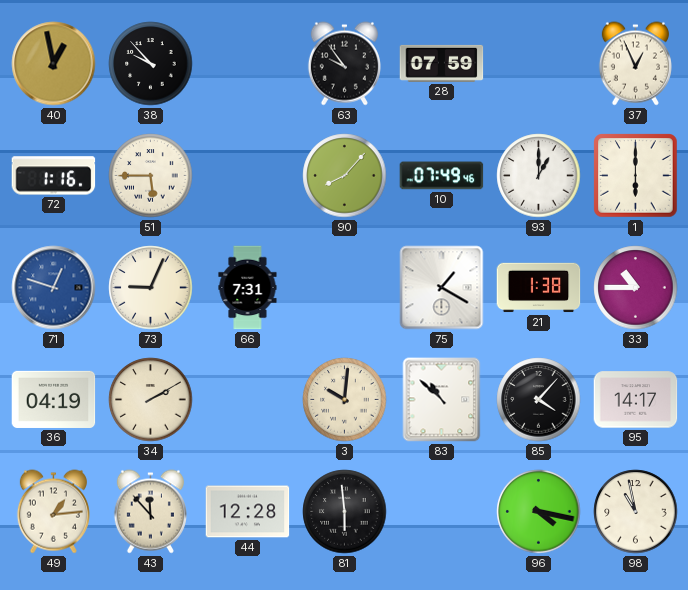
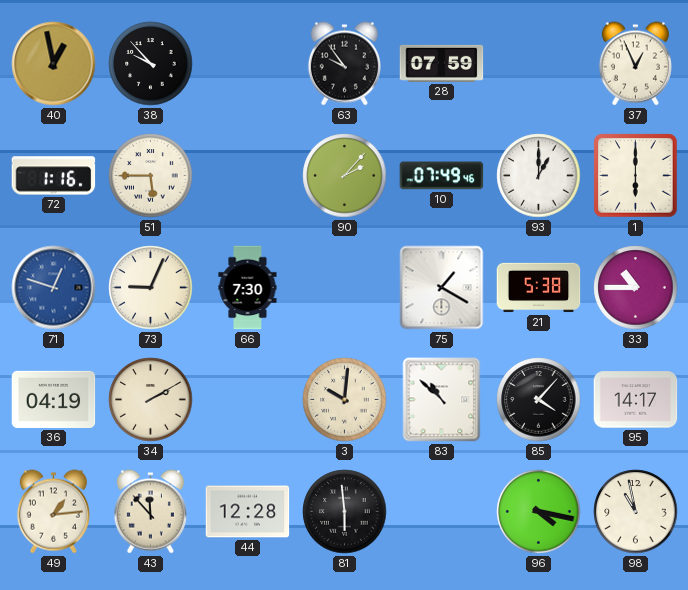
90: 8:07 -> 2:07 (345, 176)
66: 7:31 -> 7:30 (248, 288)
21: 1:38 -> 5:38 (539, 288)
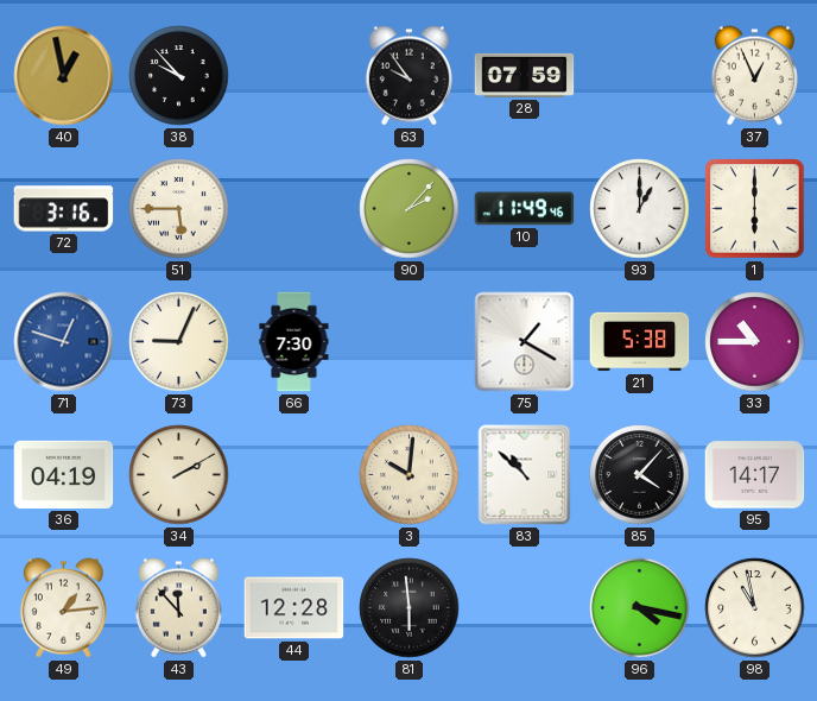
72: 1:16 -> 3:16 (64, 209)
10: 07:49 -> 11:49 (525, 209)
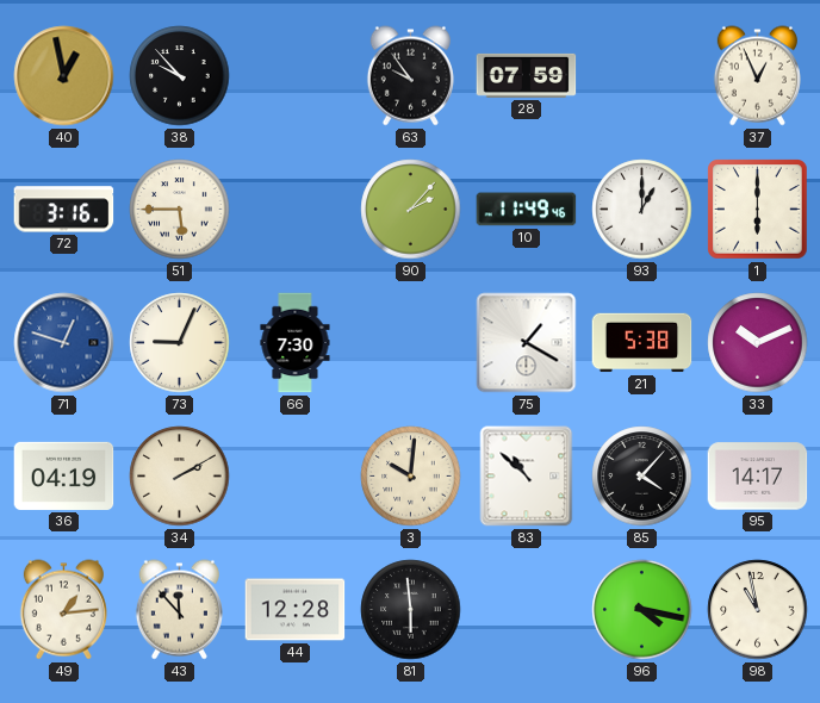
33: 10:45 -> 10:11 (758, 343)
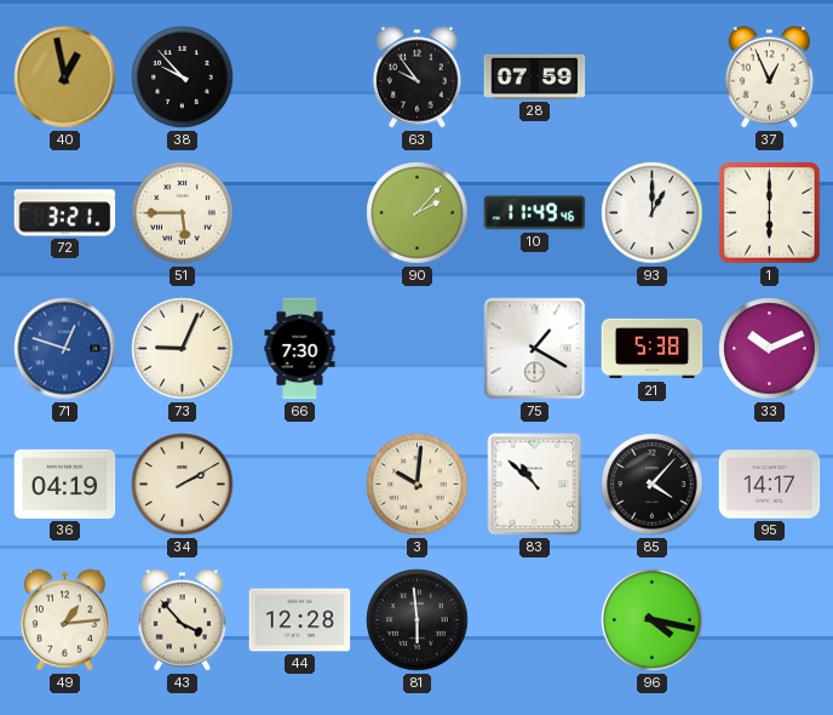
72: 3:16 -> 3:21 (65, 213)
43: 11:53 -> 3:53 (182, 620)
98: 10:58 -> none (758, 610)
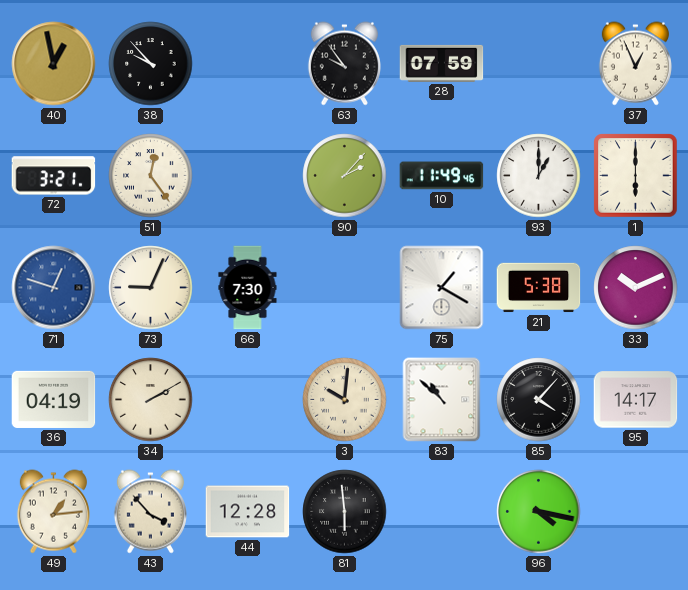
51: 5:45 -> 12:24 (151, 176)
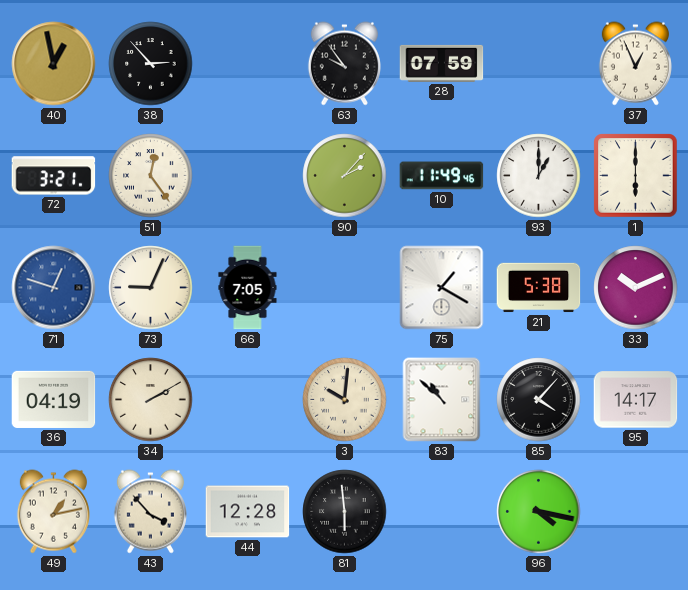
38: 9:53 -> 2:53 (151, 64)
66: 7:30 -> 7:05 (248, 288)
49: 1:14 -> 1:13 (53, 512)
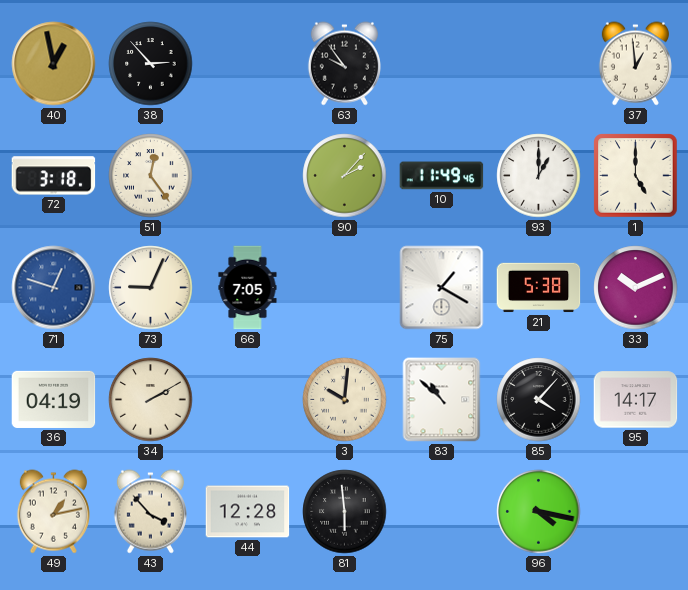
28: 07:59 -> none (442, 63)
37: 12:56 -> 12:59 (635, 64)
72: 3:21 -> 3:18 (54, 176)
1: 6:00 -> 5:00 (636, 176)
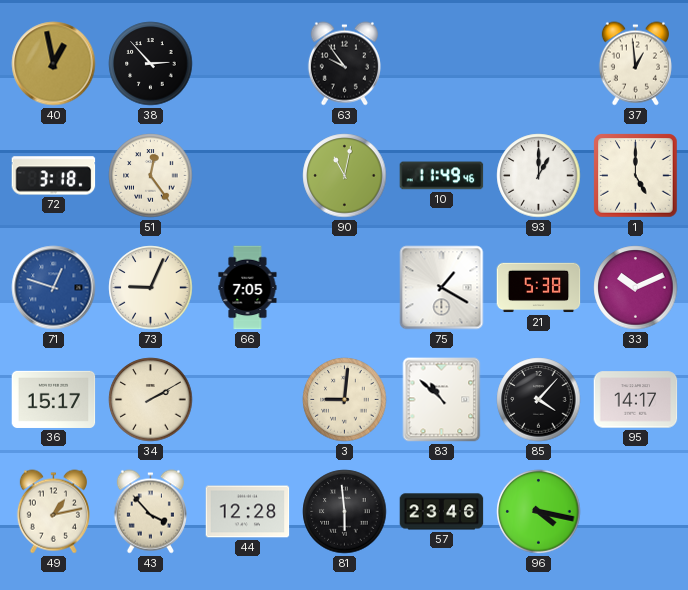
90: 2:07 -> 11:02 (345, 176)
36: 04:19 -> 15:17 (54, 399)
3: 10:01 -> 9:01 (345, 400)
57: none -> 23:46 (442, 512)
